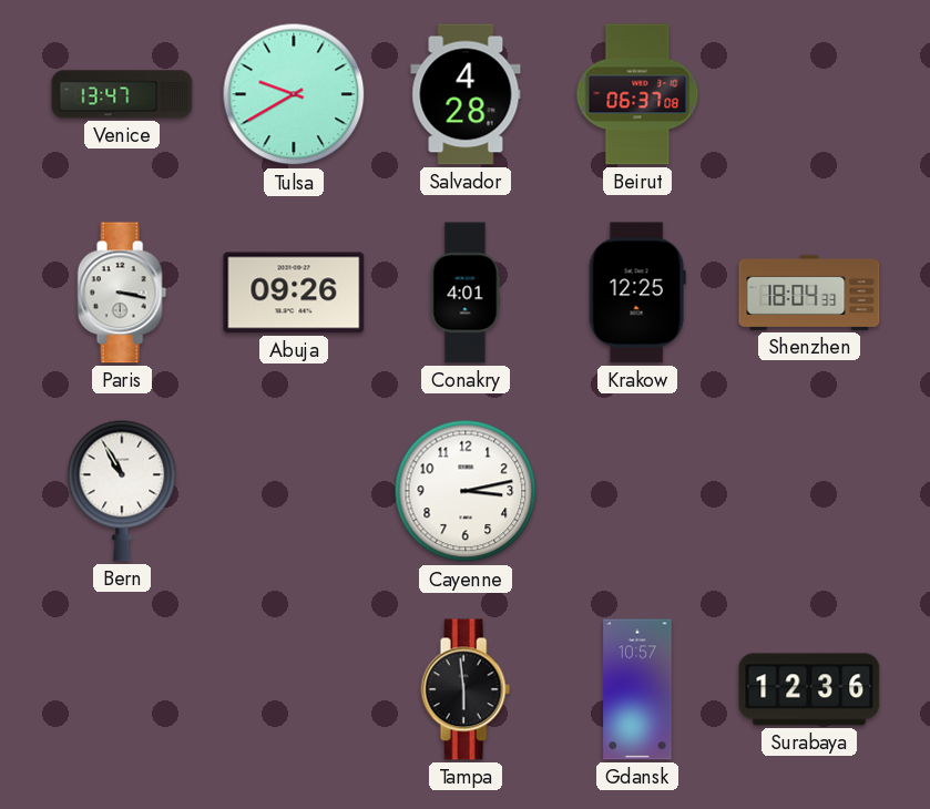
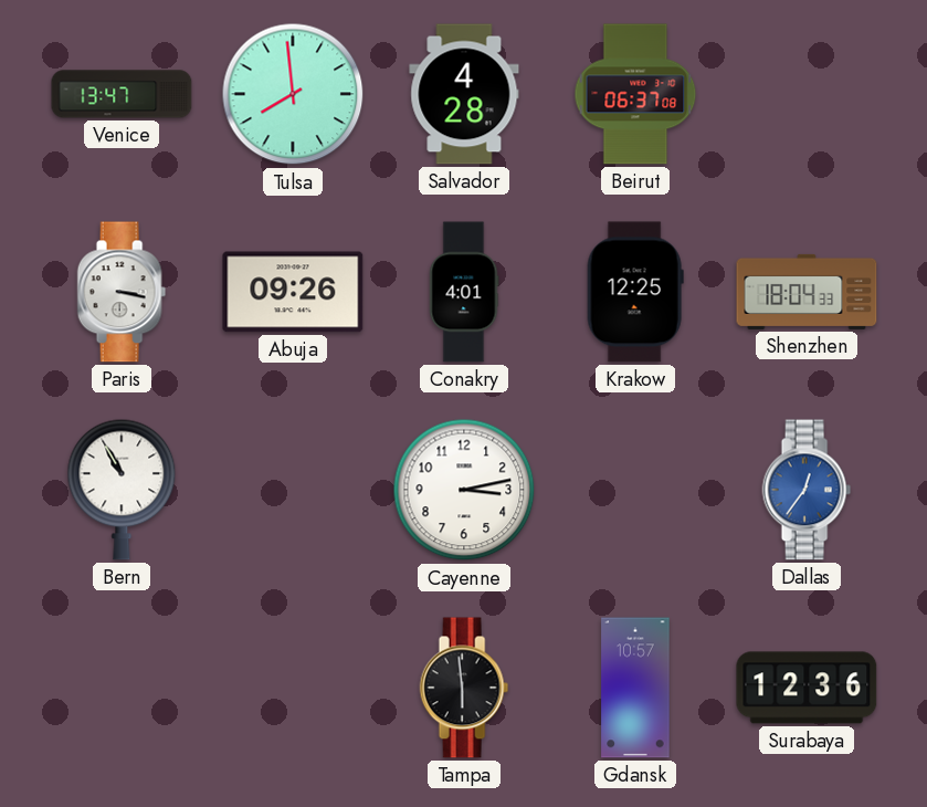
Tulsa: 9:40 -> 7:59 (293, 94)
Dallas: none -> 12:36 (807, 490)
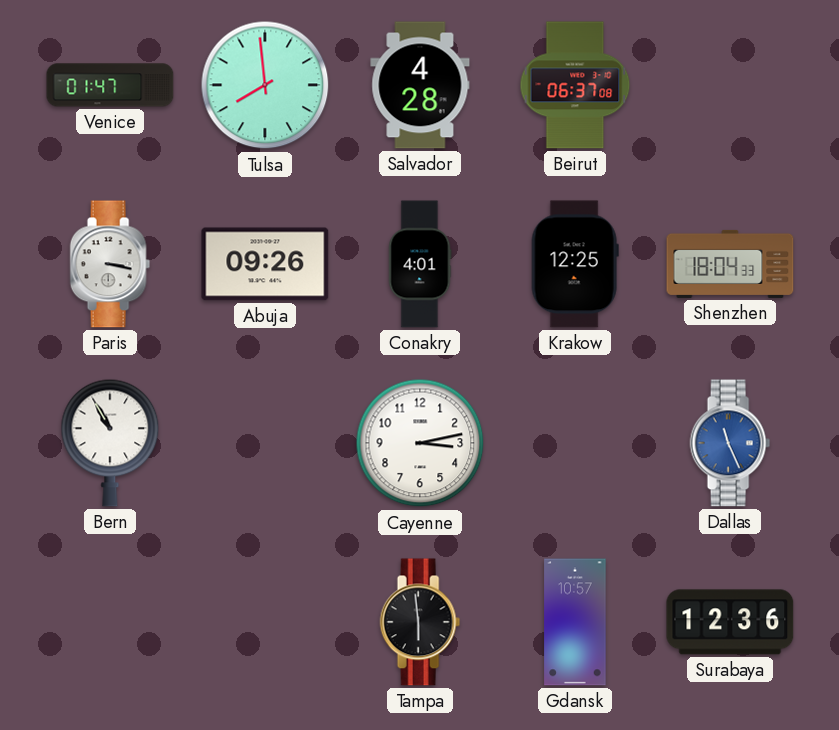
Venice: 13:47 -> 01:47 (110, 85)
Dallas: 12:36 -> 11:26 (730, 443)
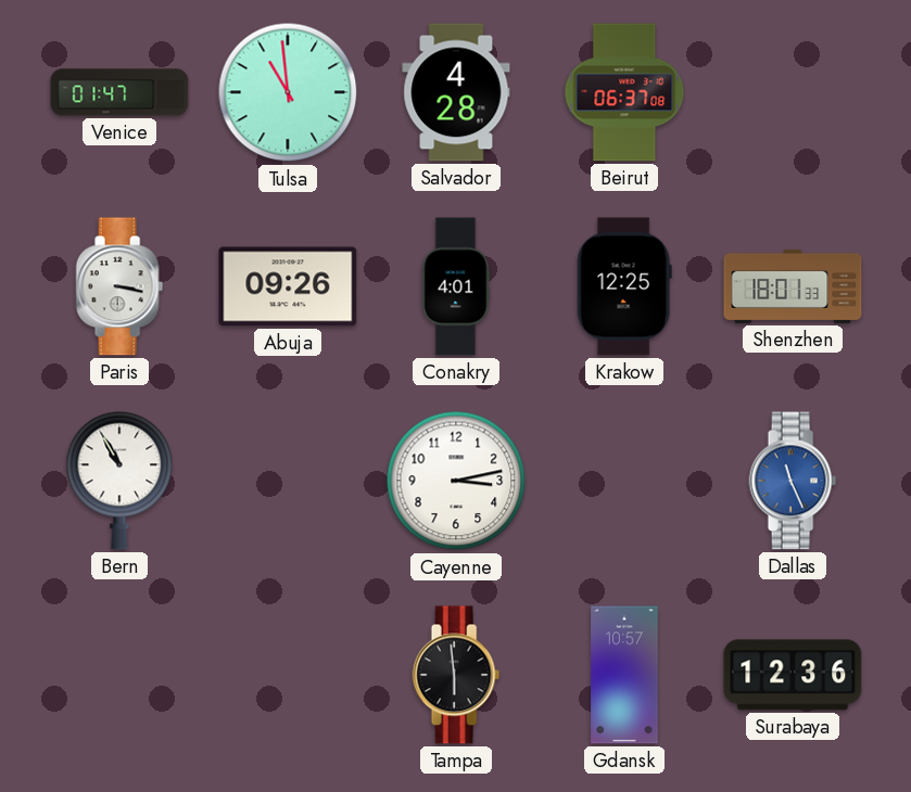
Tulsa: 7:59 -> 10:59 (288, 92)
Shenzhen: 18:04 -> 18:01 (793, 286)
